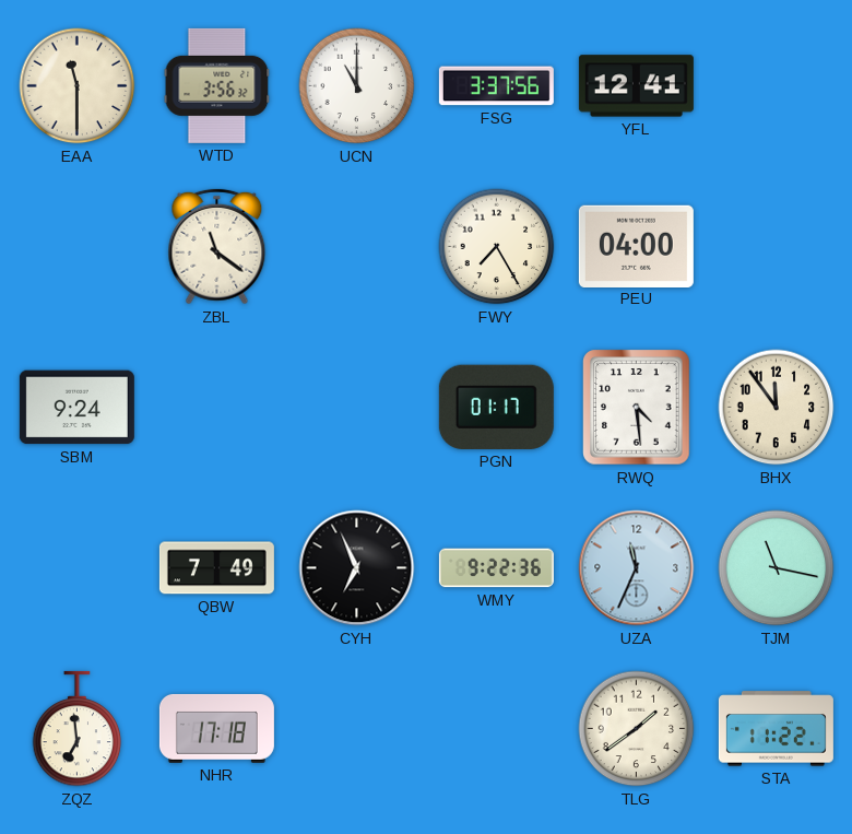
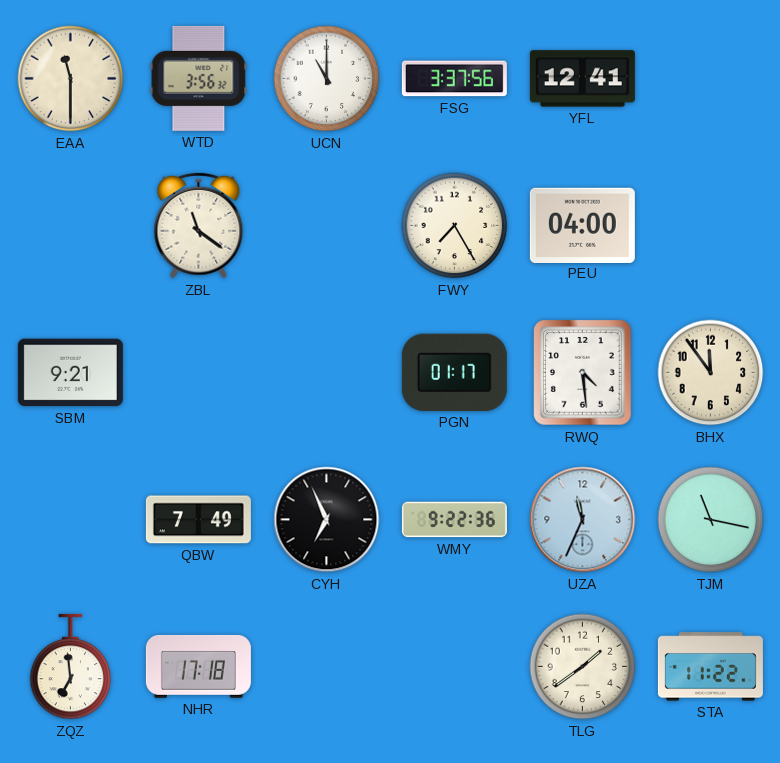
SBM: 9:24 -> 9:21 (70, 373)
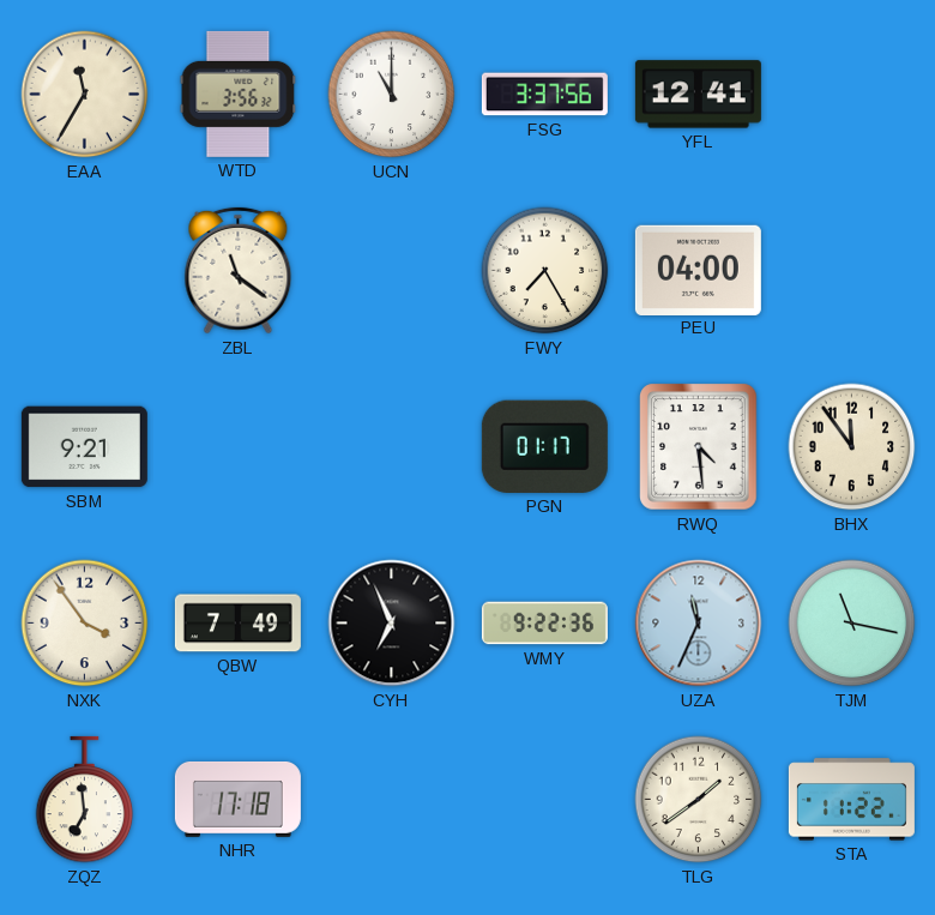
EAA: 11:30 -> 11:35 (85, 95)
NXK: none -> 3:54 (85, 624)
